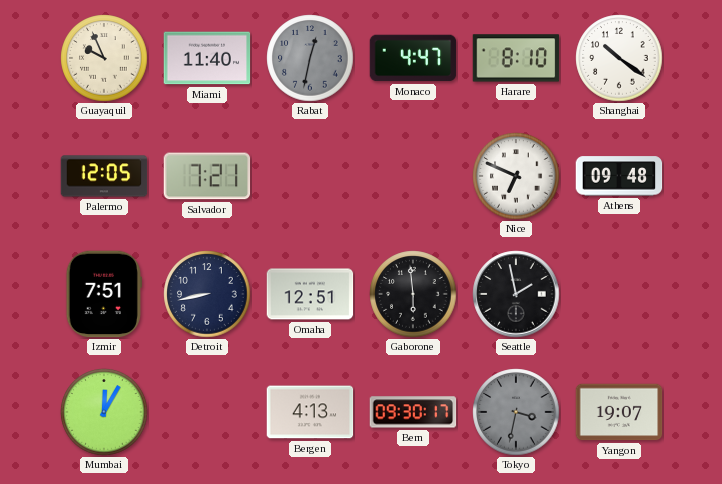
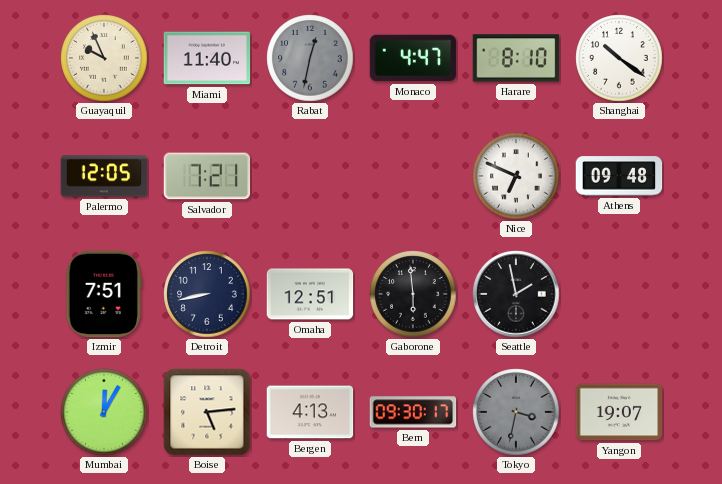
Boise: none -> 5:14 (207, 412)
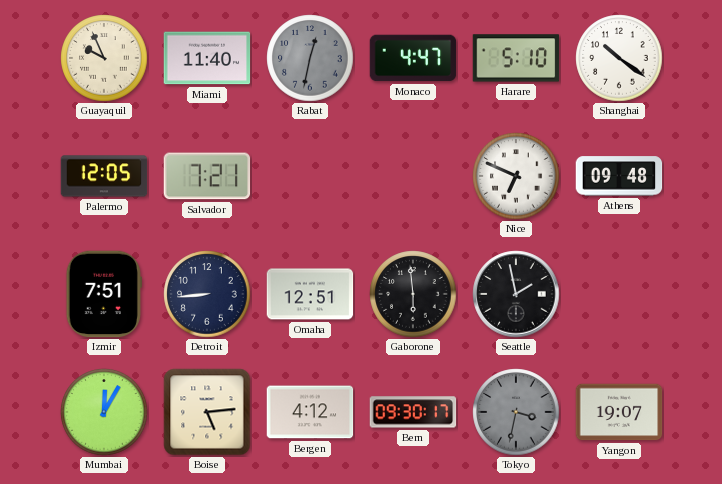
Harare: 8:10 -> 5:10 (516, 58)
Detroit: 8:43 -> 8:44 (207, 294)
Bergen: 4:13 -> 4:12 (310, 412)
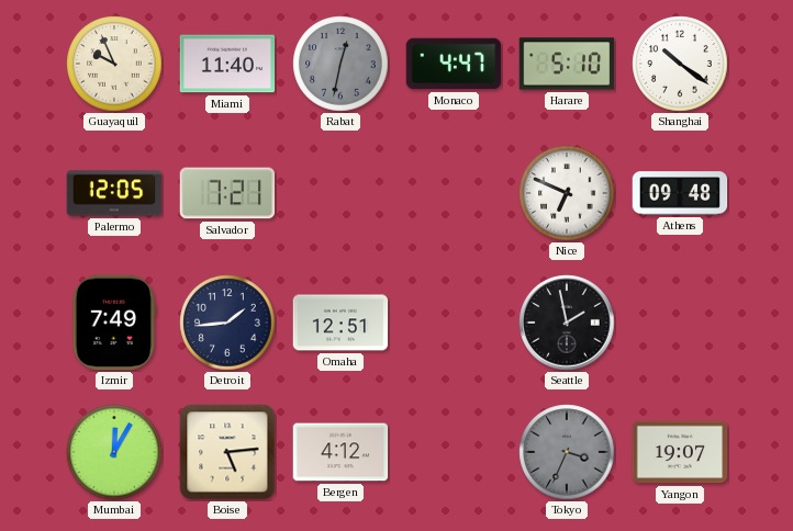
Izmir: 7:51 -> 7:49 (114, 323)
Detroit: 8:44 -> 1:44 (227, 323)
Gaborone: 5:59 -> none (413, 294)
Bern: 09:30 -> none (413, 412)
Tokyo: 3:32 -> 3:34 (567, 452)
